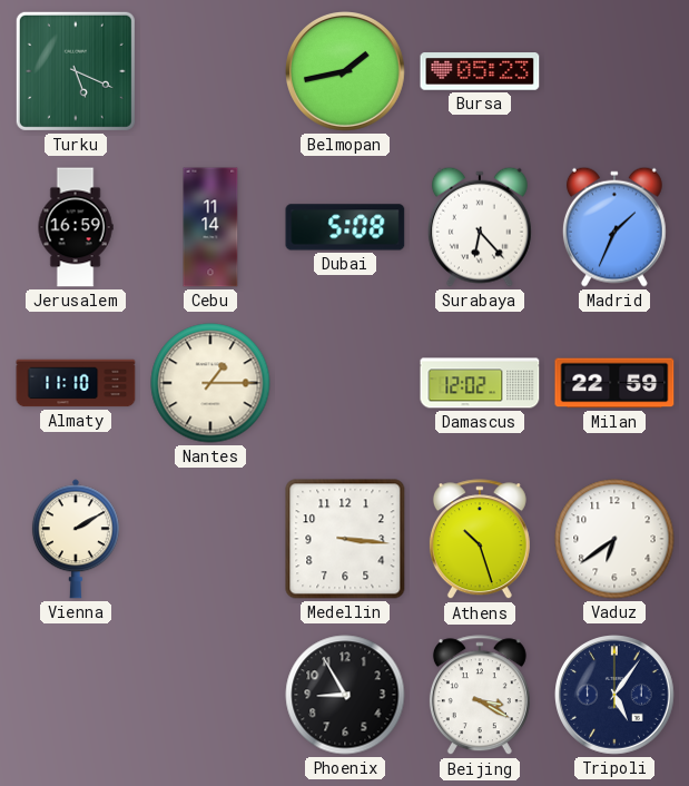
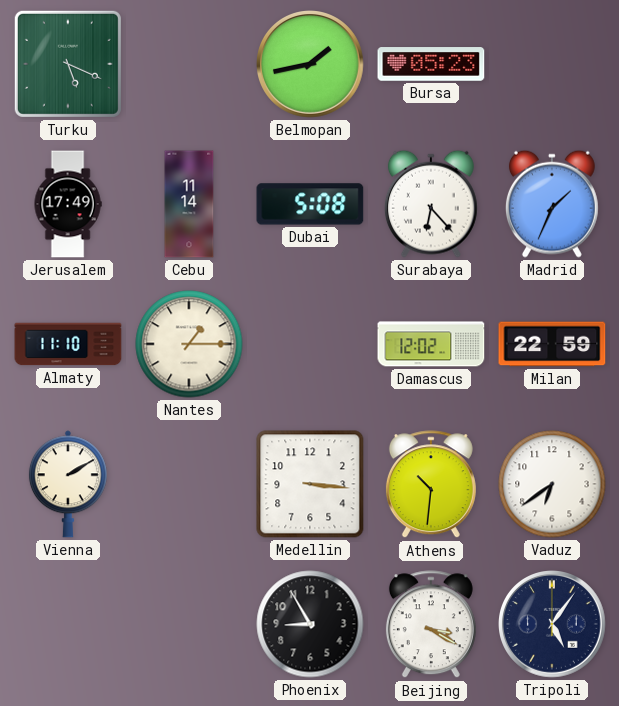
Jerusalem: 16:59 -> 17:49 (68, 204)
Athens: 10:27 -> 10:31 (431, 485)
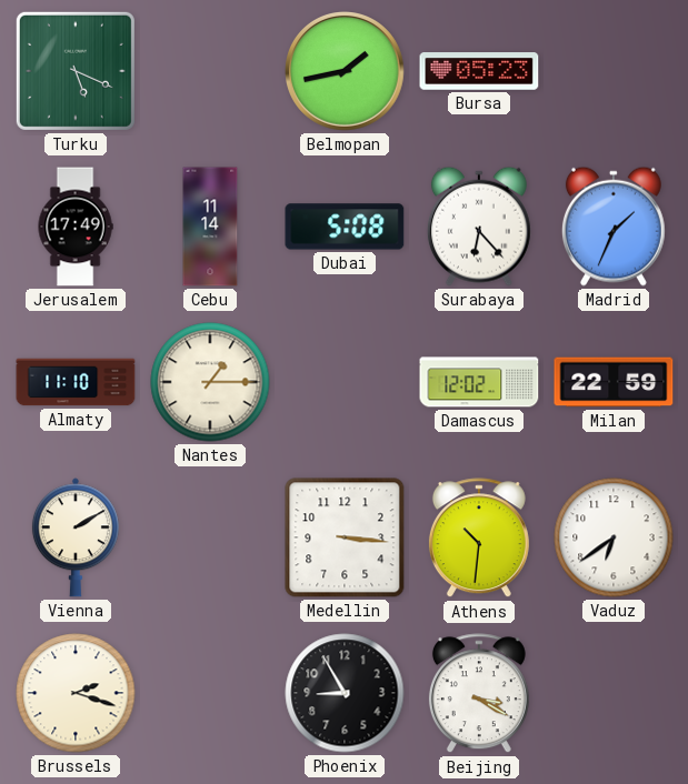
Brussels: none -> 2:18 (76, 693)
Tripoli: 5:06 -> none (553, 625)
